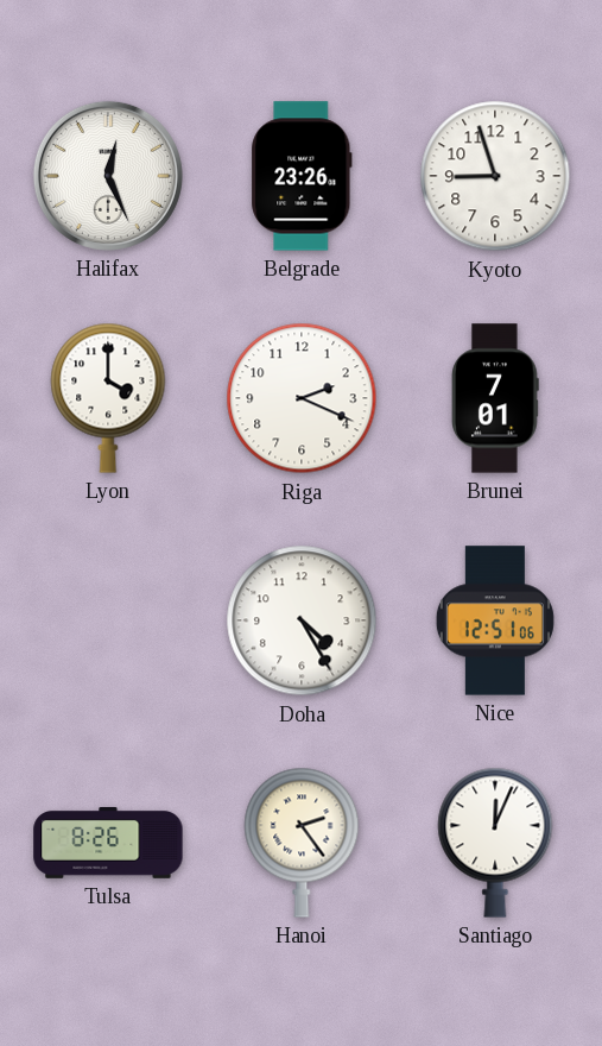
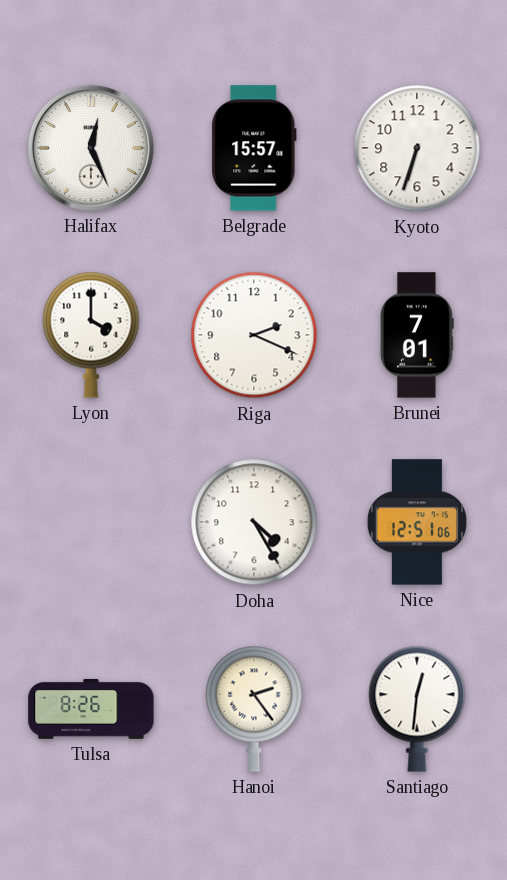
Belgrade: 23:26 -> 15:57 (254, 148)
Kyoto: 8:57 -> 6:33 (417, 148)
Santiago: 12:04 -> 12:31 (417, 709)
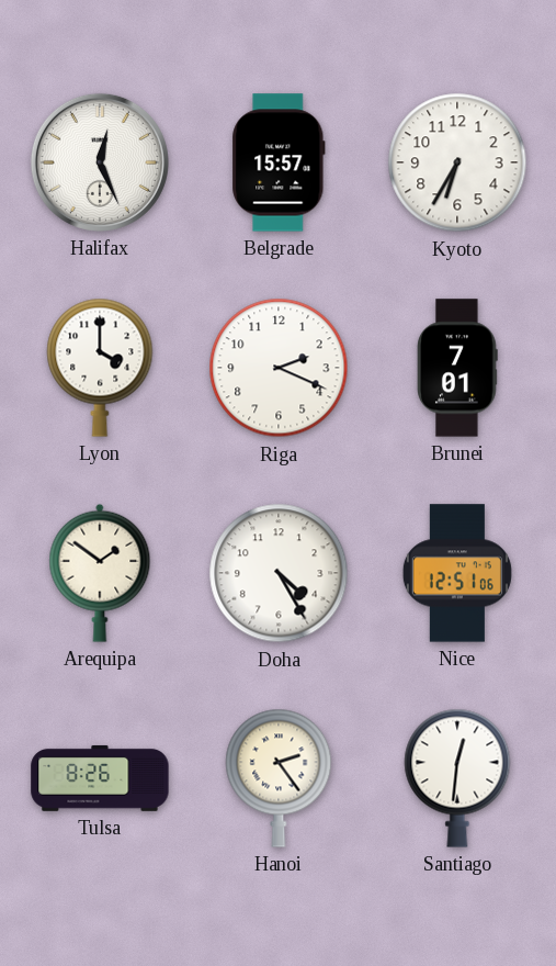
Kyoto: 6:33 -> 6:35 (457, 162)
Arequipa: none -> 1:51 (100, 573)
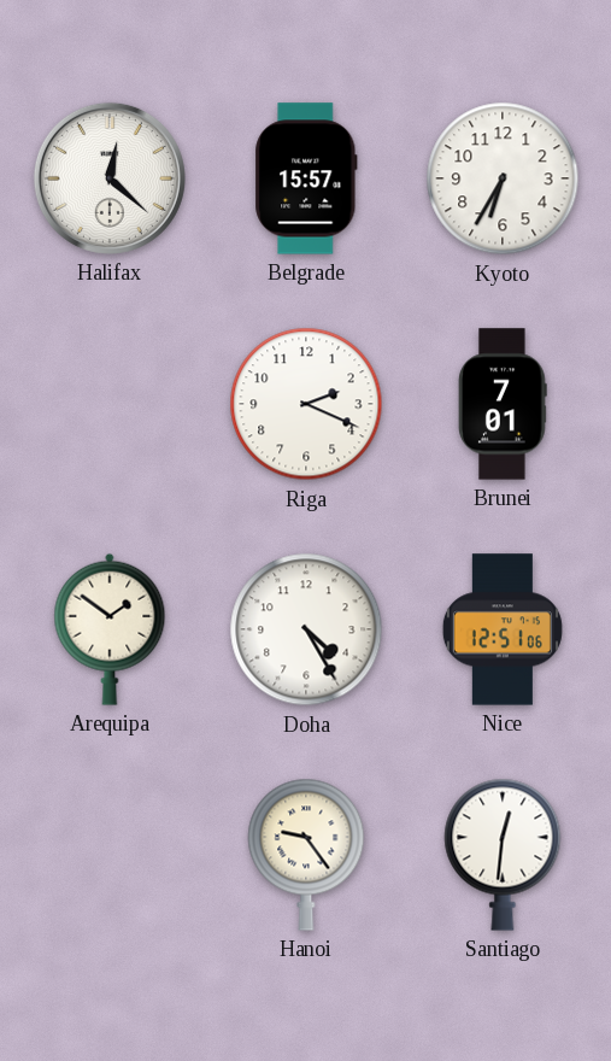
Halifax: 12:26 -> 12:22 (110, 178)
Lyon: 4:00 -> none (100, 368)
Tulsa: 8:26 -> none (100, 778)
Hanoi: 2:24 -> 9:24 (306, 855)
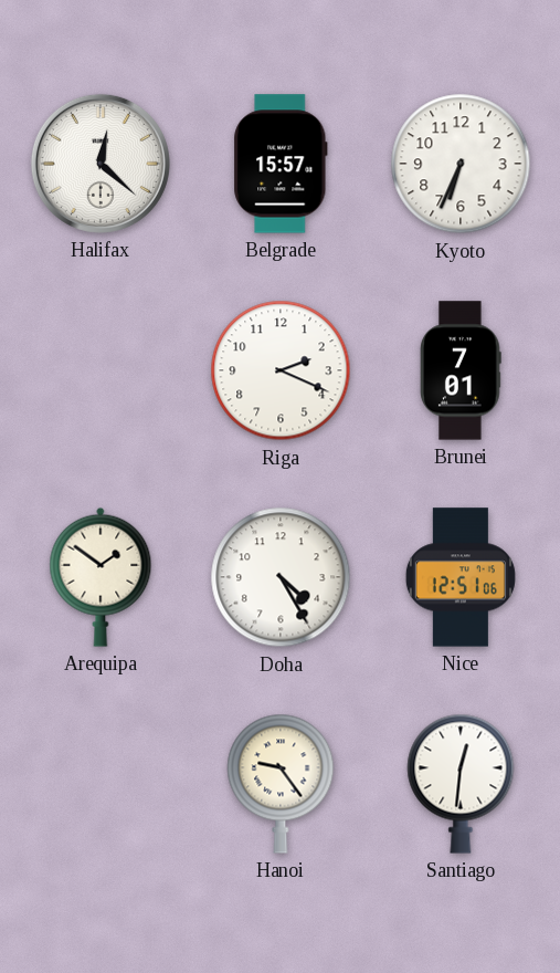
Kyoto: 6:35 -> 6:34 (461, 164)
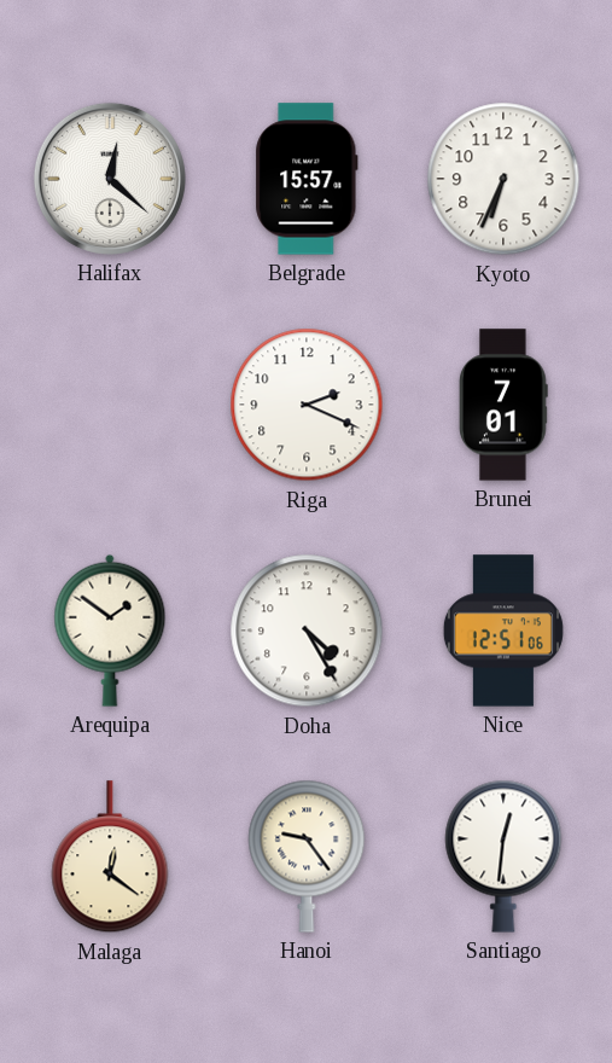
Malaga: none -> 12:21 (110, 858)
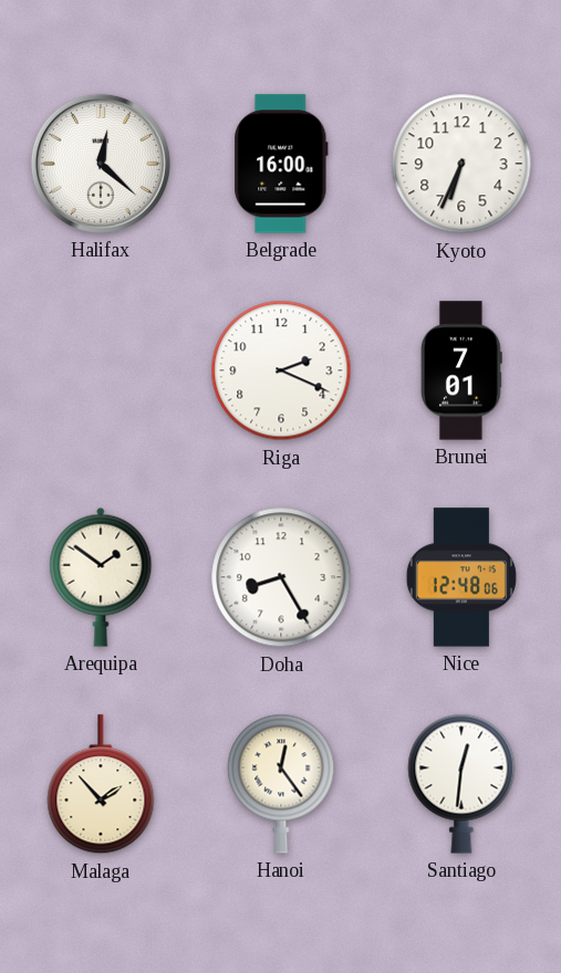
Belgrade: 15:57 -> 16:00 (281, 164)
Doha: 4:25 -> 8:25 (281, 577)
Nice: 12:51 -> 12:48 (461, 577)
Malaga: 12:21 -> 1:53 (101, 785)
Hanoi: 9:24 -> 12:24 (281, 784)
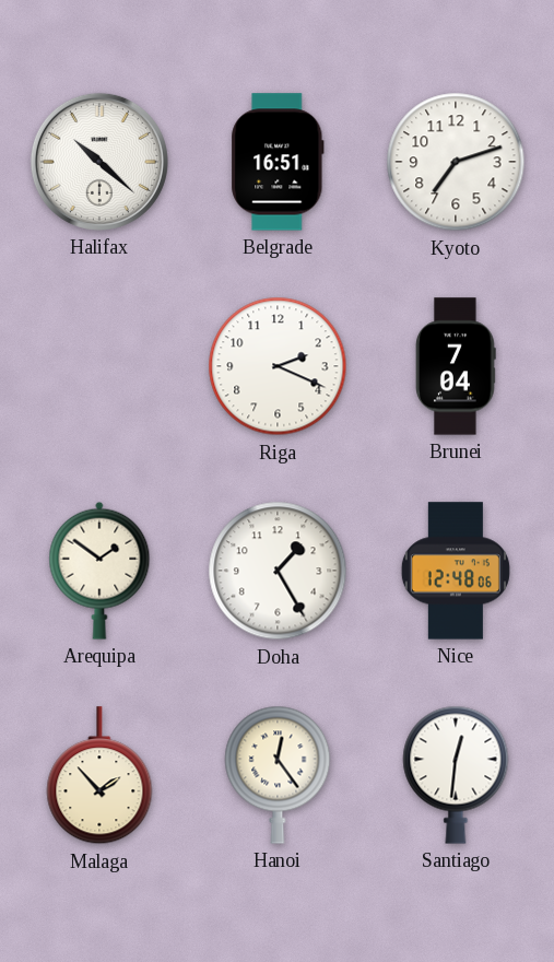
Halifax: 12:22 -> 10:22 (99, 162)
Belgrade: 16:00 -> 16:51 (278, 162)
Kyoto: 6:34 -> 7:12 (456, 162)
Brunei: 7:01 -> 7:04 (456, 366)
Doha: 8:25 -> 1:25 (278, 571)
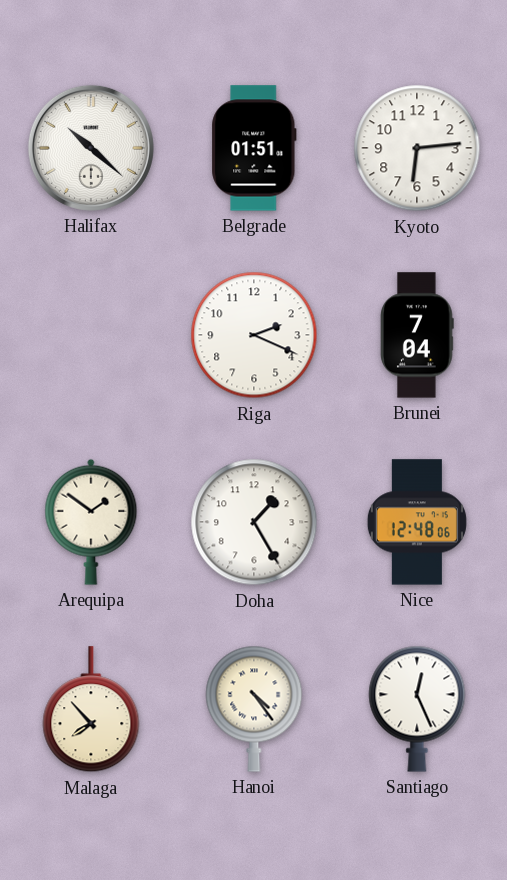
Belgrade: 16:51 -> 01:51 (254, 148)
Kyoto: 7:12 -> 6:14 (417, 148)
Malaga: 1:53 -> 7:53 (91, 710)
Hanoi: 12:24 -> 4:24 (254, 709)
Santiago: 12:31 -> 12:26 (417, 709)
